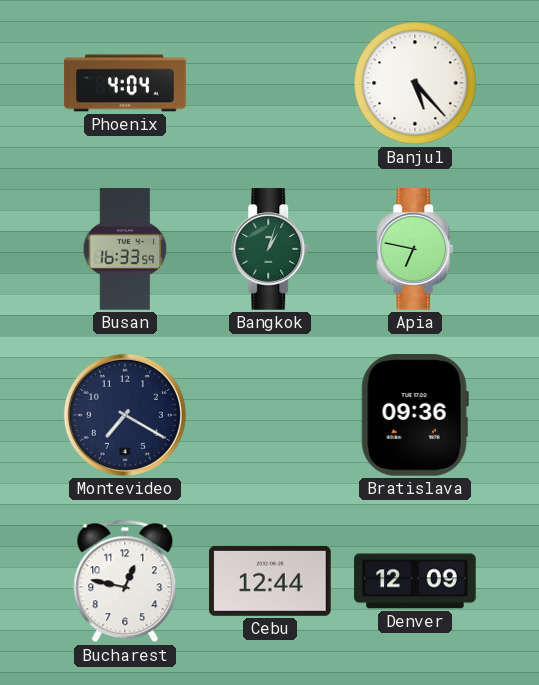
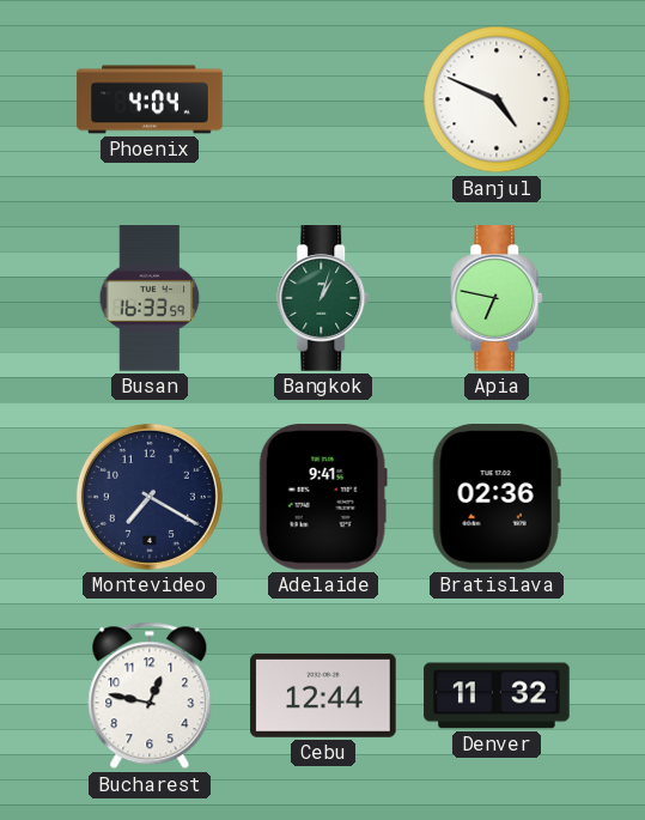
Banjul: 5:23 -> 4:49 (497, 99)
Adelaide: none -> 9:41 (323, 497)
Bratislava: 09:36 -> 02:36 (497, 498)
Denver: 12:09 -> 11:32 (497, 696)
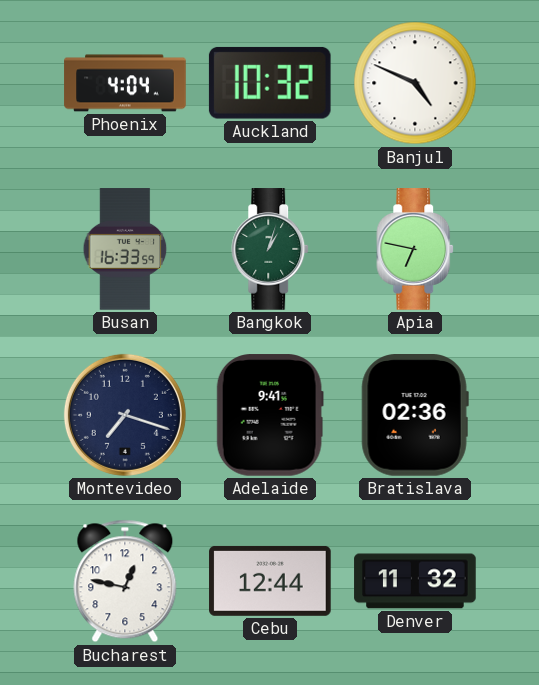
Auckland: none -> 10:32 (270, 83)
Montevideo: 7:20 -> 7:18 (125, 415)
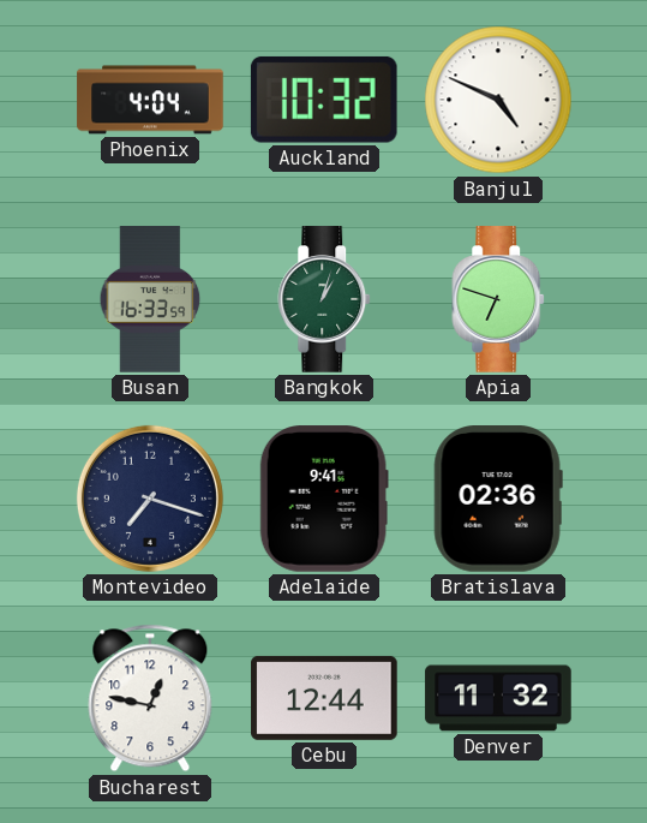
Apia: 6:47 -> 6:48 (499, 299)
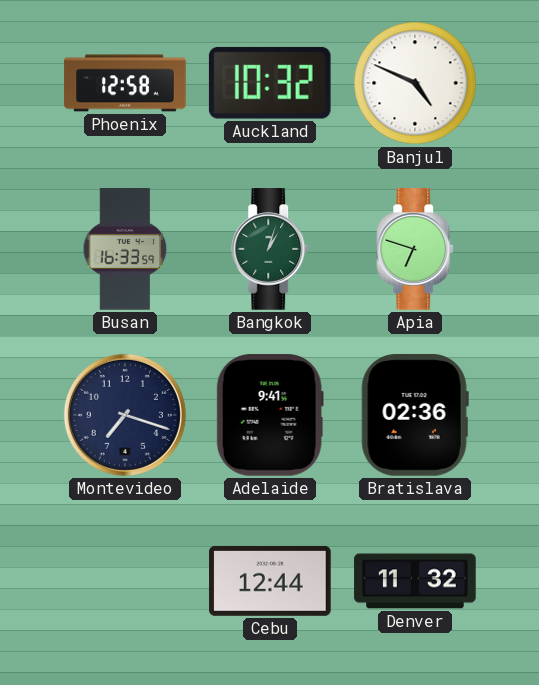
Phoenix: 4:04 -> 12:58 (125, 83)
Bucharest: 12:47 -> none (150, 698)
